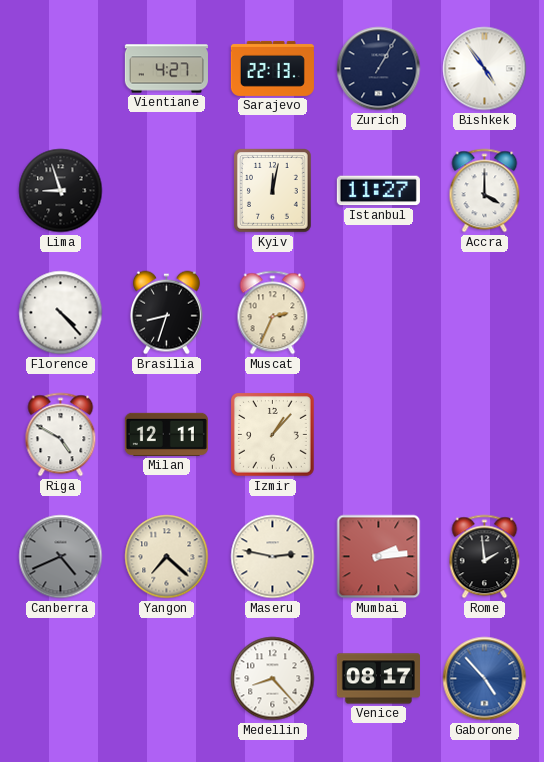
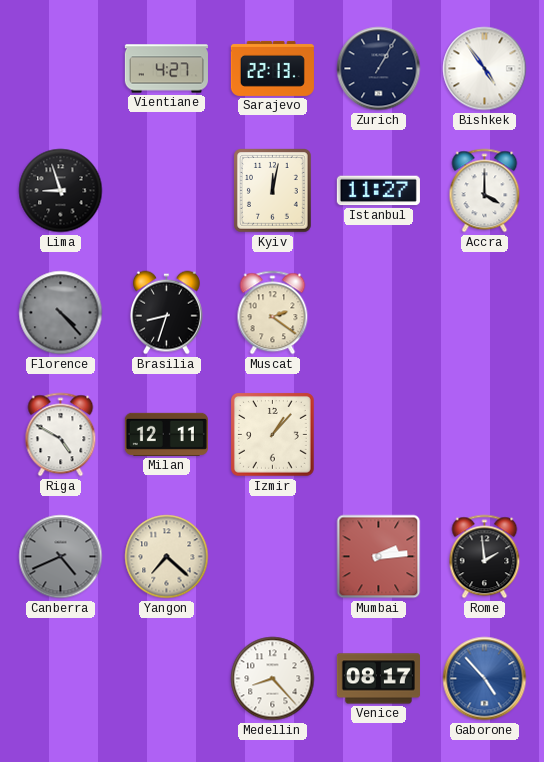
Florence dial: white -> grey (61, 313)
Muscat: 2:34 -> 2:21 (273, 313)
Maseru: 2:47 -> none (273, 557)
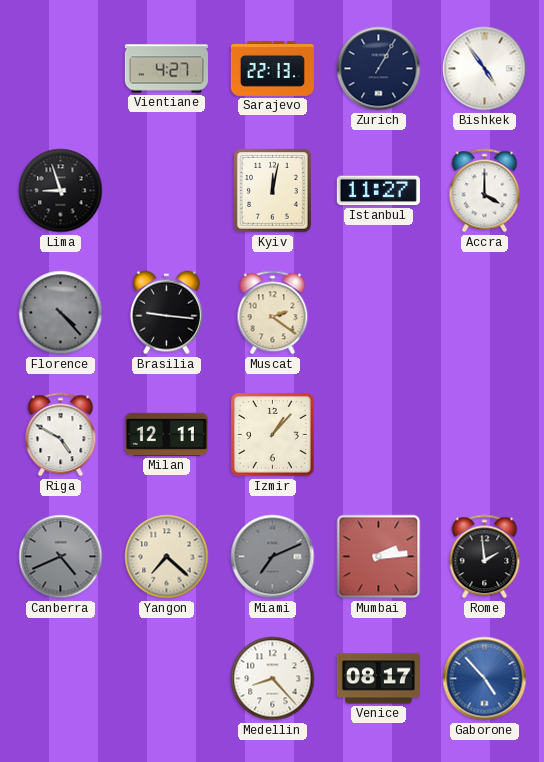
Brasilia: 8:33 -> 9:16 (166, 313)
Miami: none -> 7:11 (273, 557)
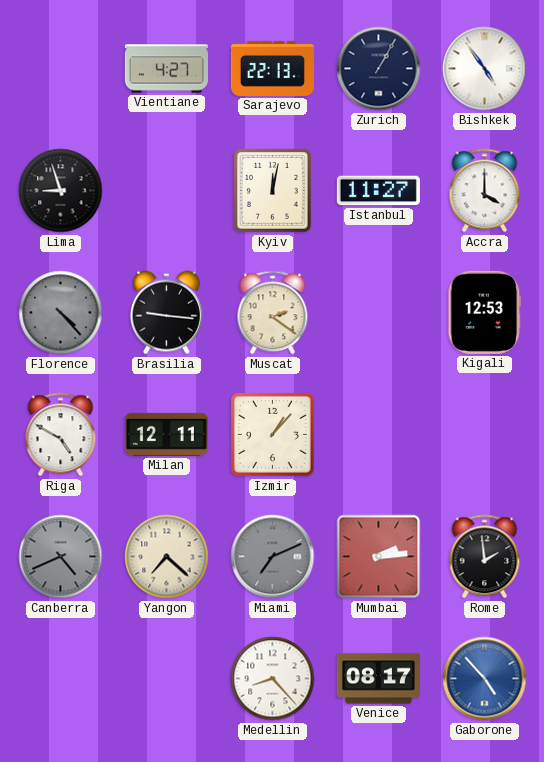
Kigali: none -> 12:53 (485, 312)
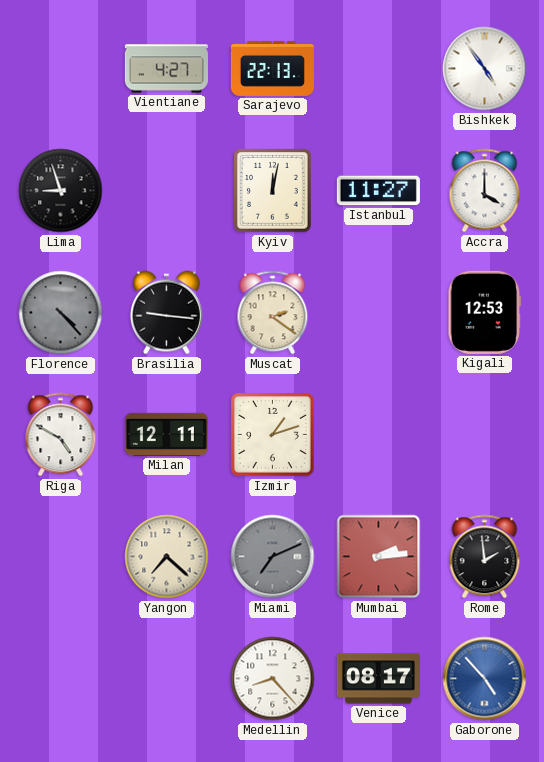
Zurich: 1:05 -> none (379, 69)
Izmir: 1:07 -> 1:12 (272, 434)
Canberra: 4:41 -> none (61, 557)
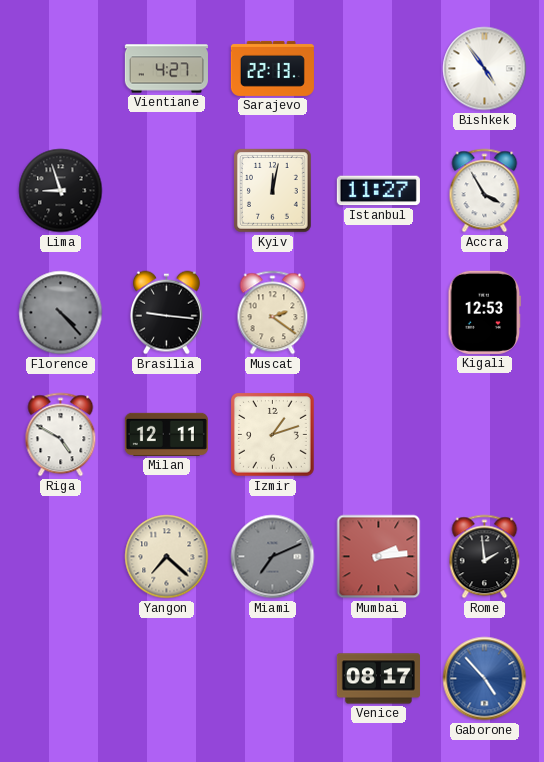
Accra: 4:00 -> 3:55 (485, 191)
Medellin: 8:23 -> none (273, 679)
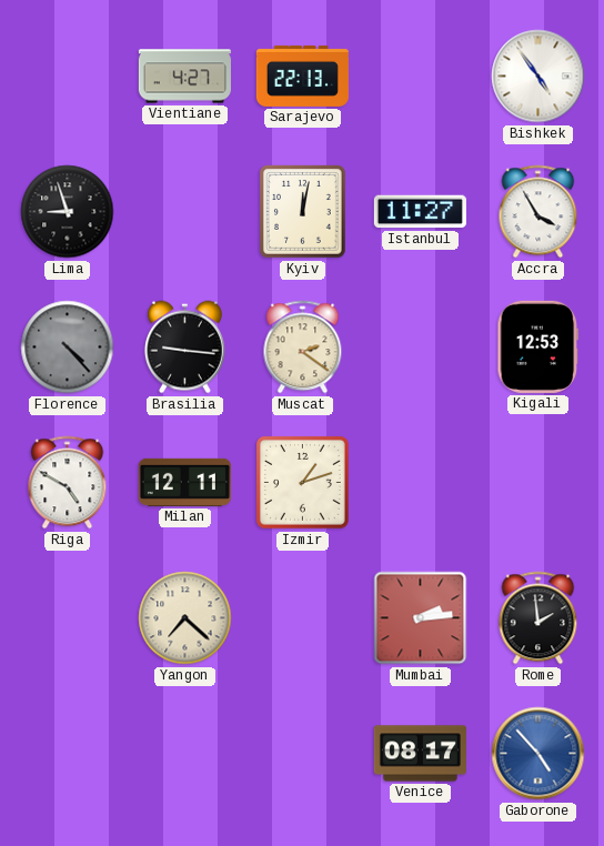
Miami: 7:11 -> none (273, 557)
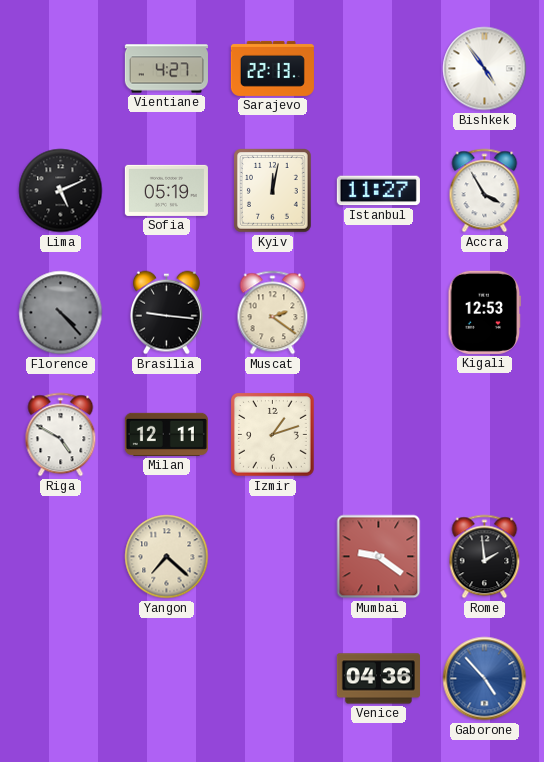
Lima: 8:57 -> 5:11 (61, 191)
Sofia: none -> 05:19 (166, 190)
Mumbai: 2:14 -> 9:21 (379, 557)
Venice: 08:17 -> 04:36 (378, 679)
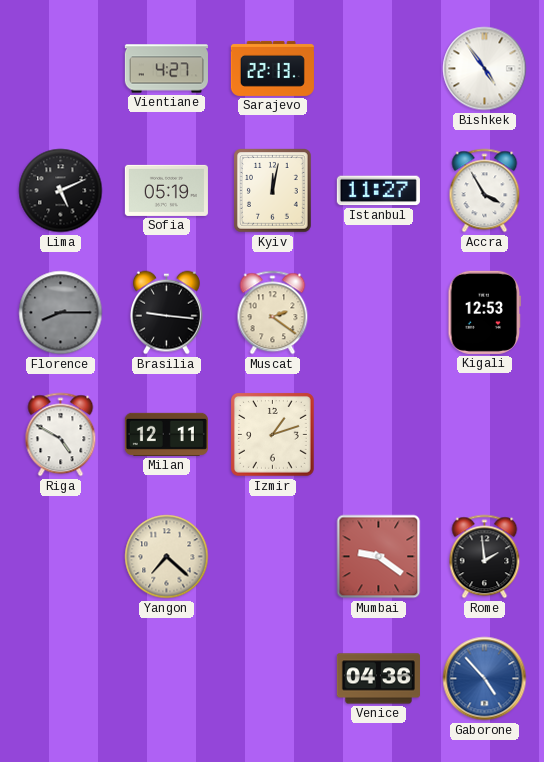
Florence: 4:23 -> 8:15 (61, 313)
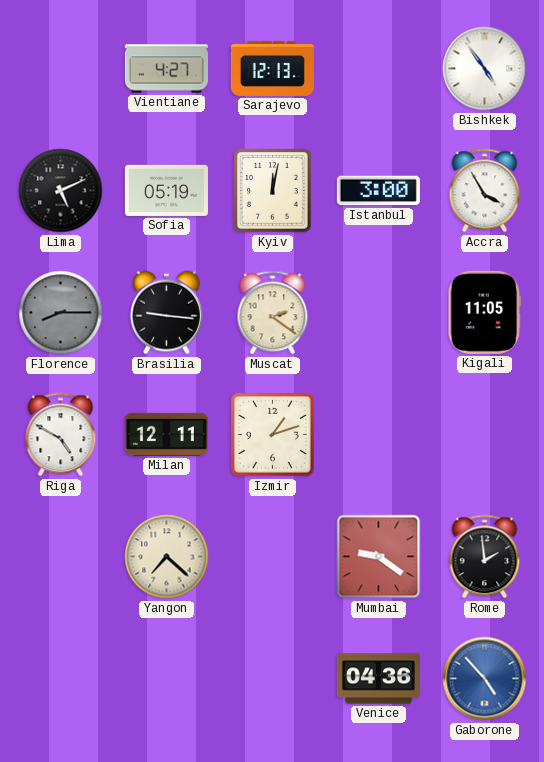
Sarajevo: 22:13 -> 12:13 (272, 68)
Istanbul: 11:27 -> 3:00 (378, 191)
Kigali: 12:53 -> 11:05 (485, 312)
